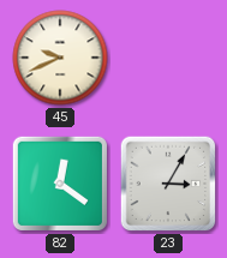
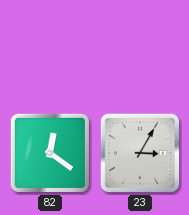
45: 9:41 -> none (60, 58)
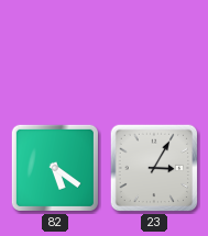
82: 12:21 -> 5:21 (55, 168)
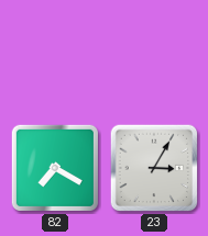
82: 5:21 -> 7:20 (55, 168)
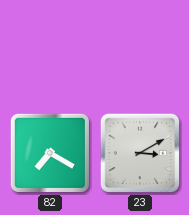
23: 3:05 -> 3:10 (140, 153)
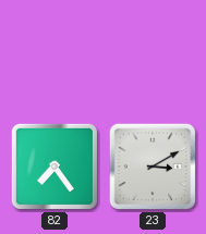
82: 7:20 -> 7:24 (54, 167)
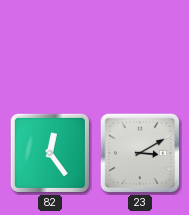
82: 7:24 -> 12:24 (50, 153)
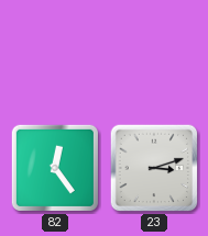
23: 3:10 -> 3:12 (154, 168)
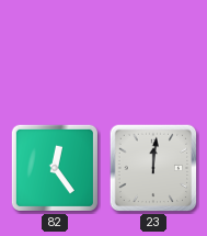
23: 3:12 -> 12:01 (153, 168)
